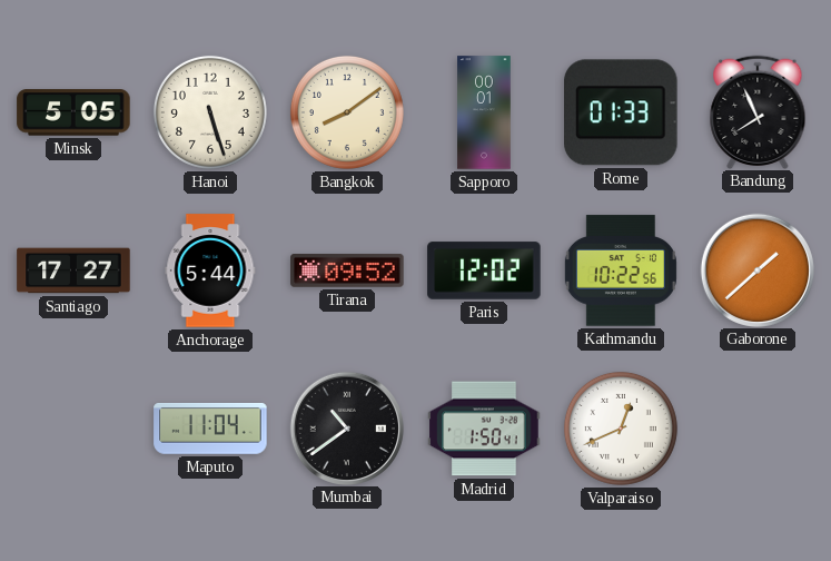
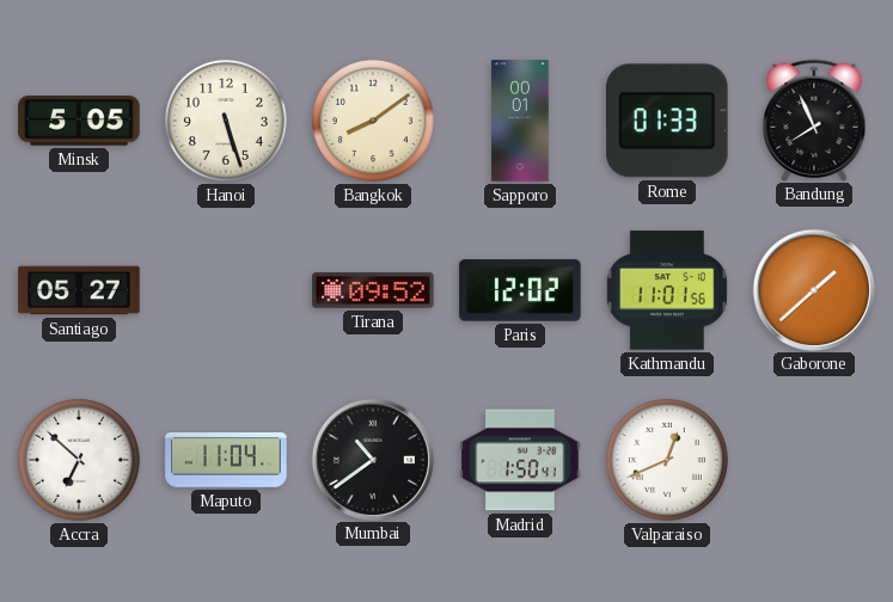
Santiago: 17:27 -> 05:27 (79, 290)
Anchorage: 5:44 -> none (210, 270)
Kathmandu: 10:22 -> 11:01 (667, 290)
Accra: none -> 6:52 (79, 460)
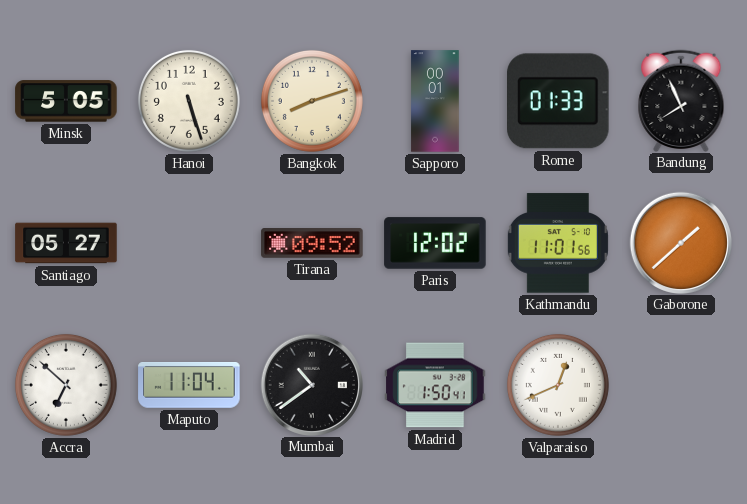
Bangkok: 8:09 -> 8:12 (312, 101)
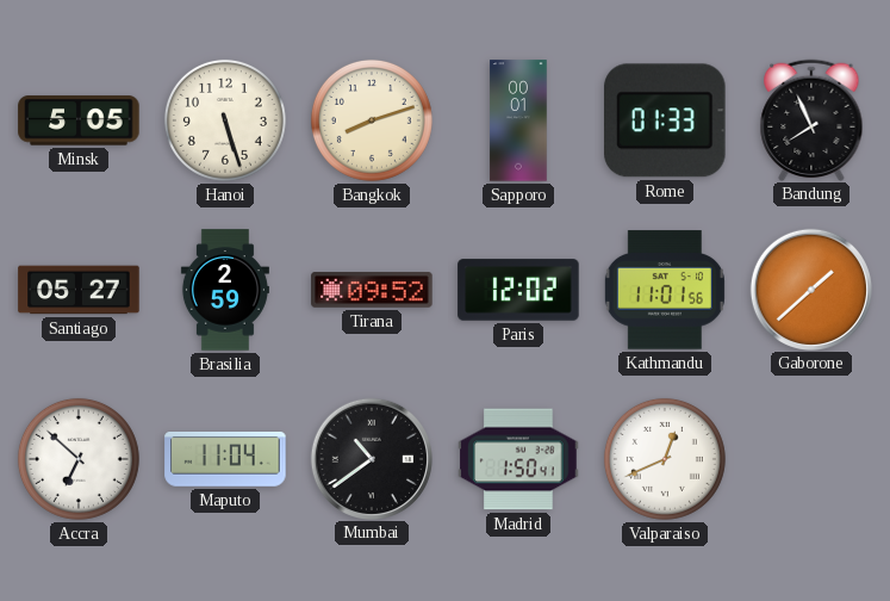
Brasilia: none -> 2:59 (225, 290)
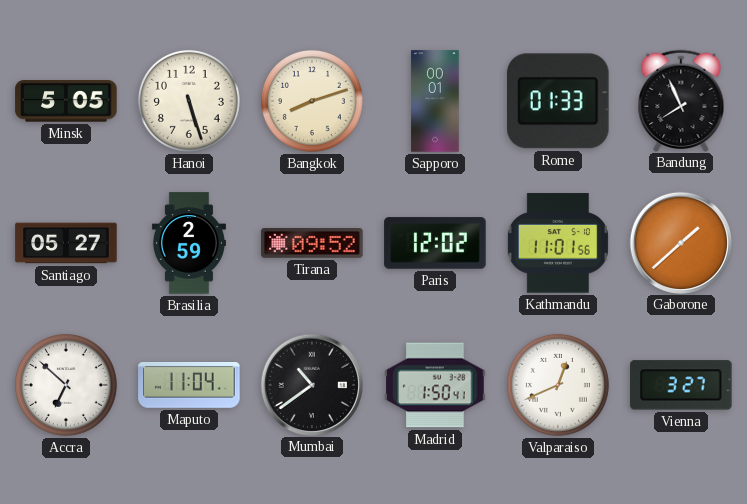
Vienna: none -> 3:27 (681, 385)
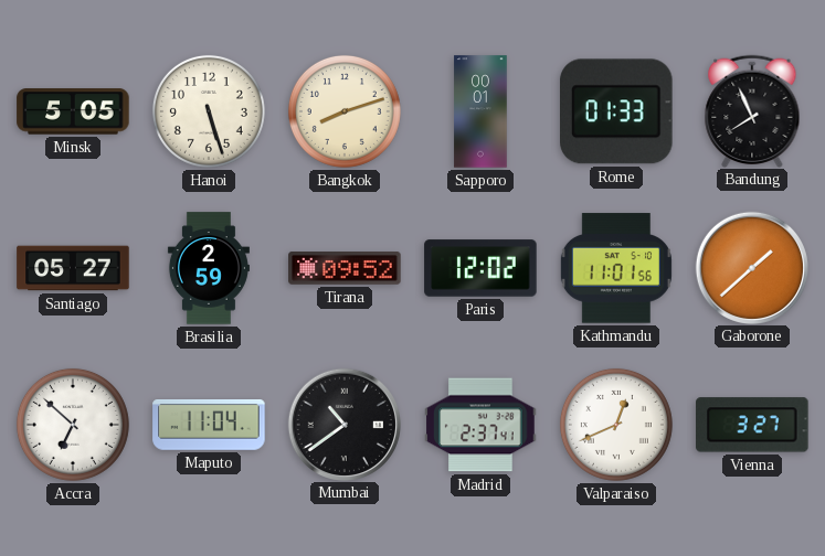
Madrid: 1:50 -> 2:37 (480, 425)
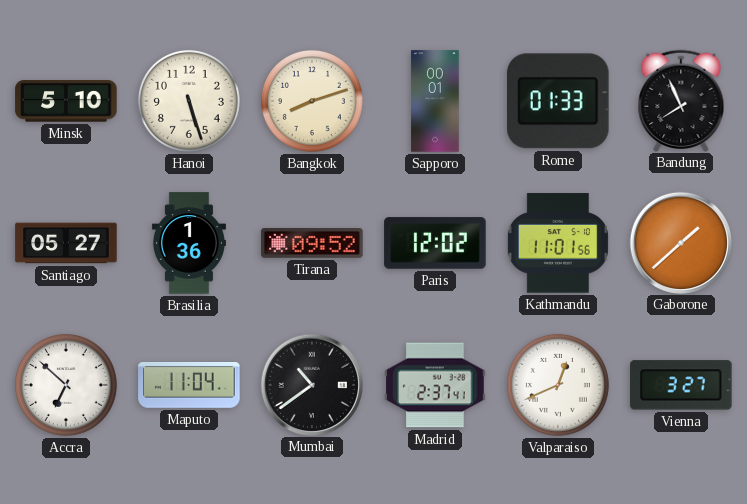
Minsk: 5:05 -> 5:10 (66, 101)
Brasilia: 2:59 -> 1:36 (189, 243)
